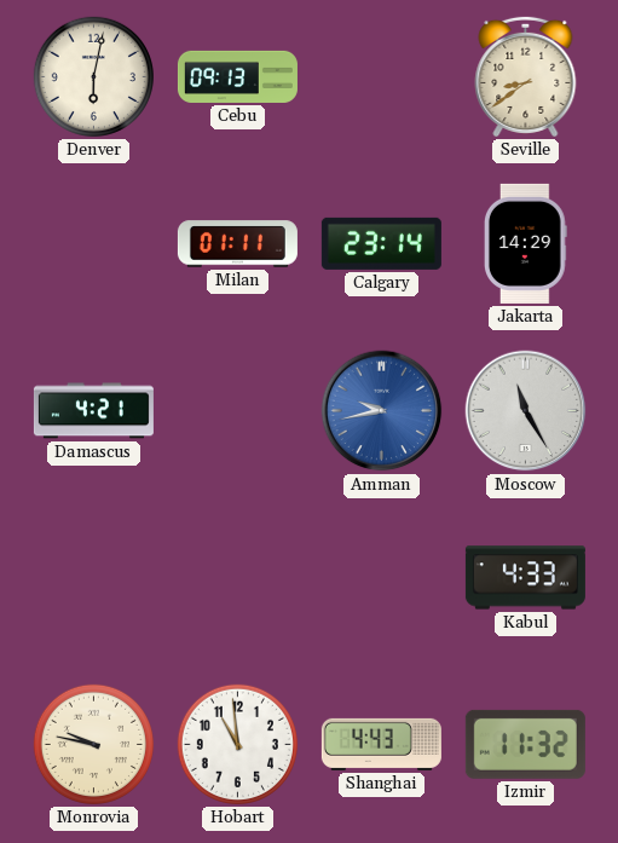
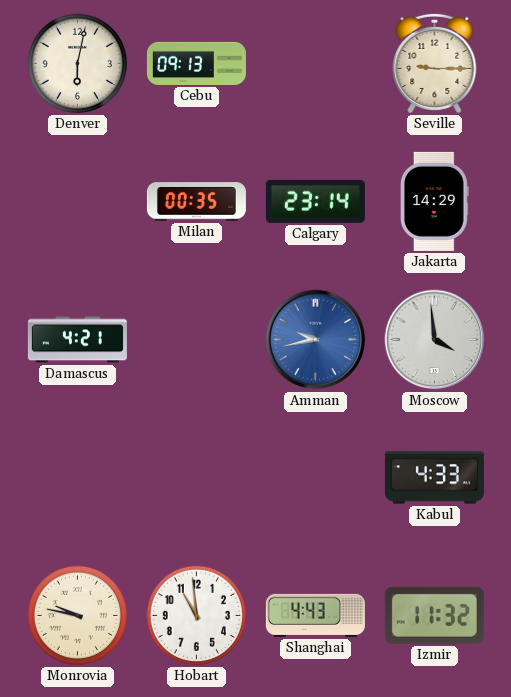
Seville: 8:39 -> 9:15 (435, 63)
Milan: 01:11 -> 00:35 (196, 202)
Moscow: 11:25 -> 3:59 (435, 340)
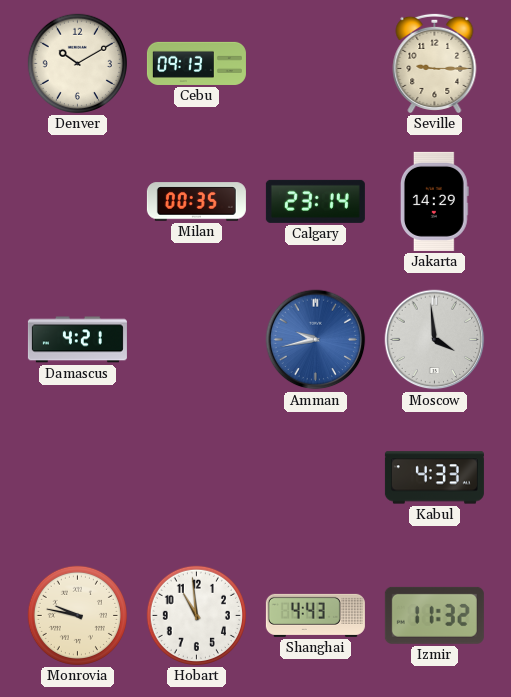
Denver: 6:02 -> 10:10 (77, 63)
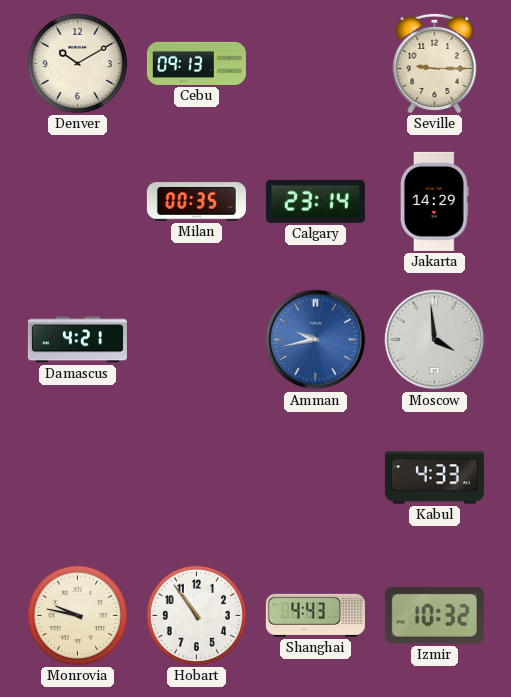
Hobart: 10:59 -> 10:54 (196, 615)
Izmir: 11:32 -> 10:32 (434, 615)
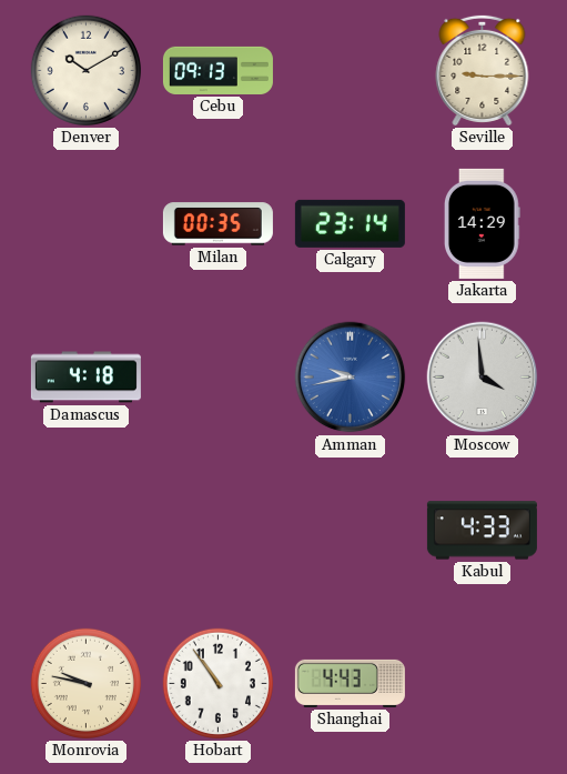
Damascus: 4:21 -> 4:18 (85, 378)
Izmir: 10:32 -> none (434, 615)
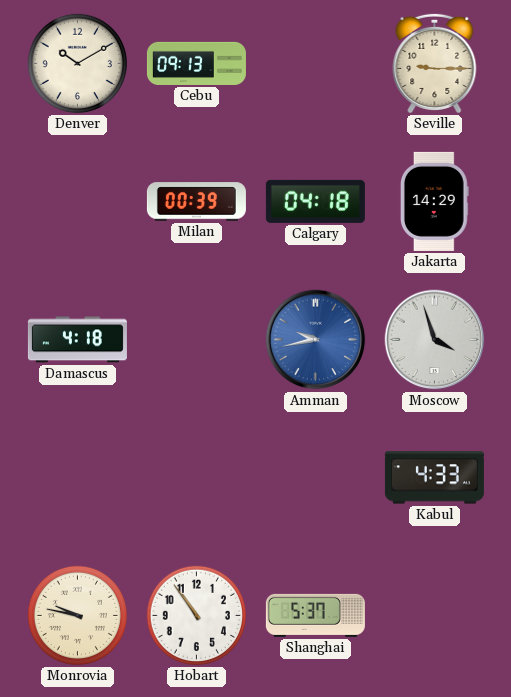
Milan: 00:35 -> 00:39 (196, 202)
Calgary: 23:14 -> 04:18 (315, 201)
Moscow: 3:59 -> 3:57 (435, 340)
Shanghai: 4:43 -> 5:37 (315, 615)
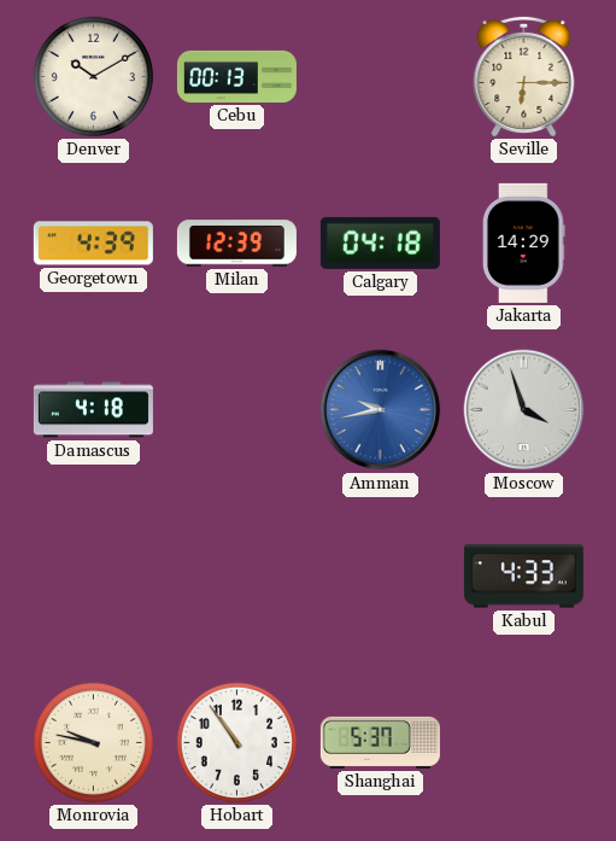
Cebu: 09:13 -> 00:13 (236, 76)
Seville: 9:15 -> 6:15 (524, 76)
Georgetown: none -> 4:39 (93, 244)
Milan: 00:39 -> 12:39 (236, 244)
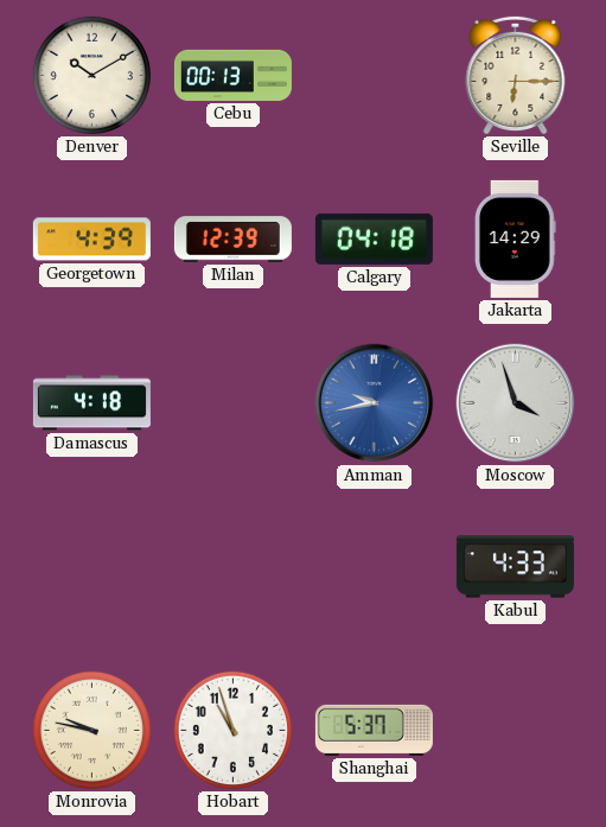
Hobart: 10:54 -> 10:57 (232, 730)
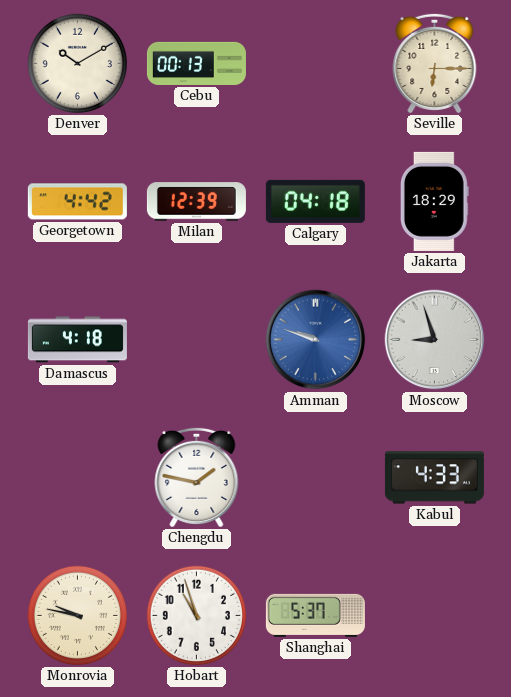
Georgetown: 4:39 -> 4:42 (77, 202)
Jakarta: 14:29 -> 18:29 (434, 201)
Amman: 9:43 -> 9:48 (316, 340)
Moscow: 3:57 -> 8:57 (435, 340)
Chengdu: none -> 1:47 (197, 477)
